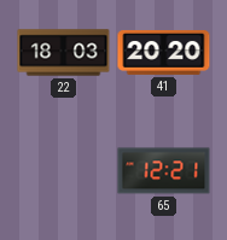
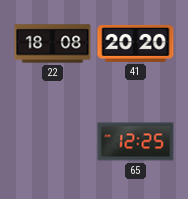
22: 18:03 -> 18:08 (53, 44)
65: 12:21 -> 12:25 (136, 142)
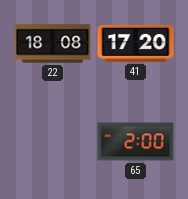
41: 20:20 -> 17:20 (136, 43)
65: 12:25 -> 2:00 (136, 142)
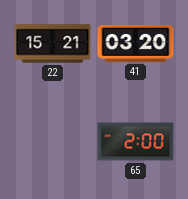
22: 18:08 -> 15:21 (53, 44)
41: 17:20 -> 03:20 (136, 43)
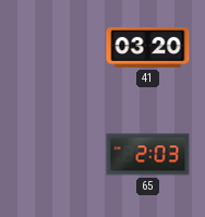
22: 15:21 -> none (53, 44)
65: 2:00 -> 2:03 (148, 155)
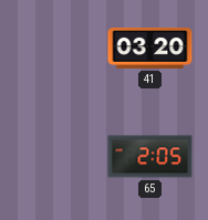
65: 2:03 -> 2:05 (150, 157)
